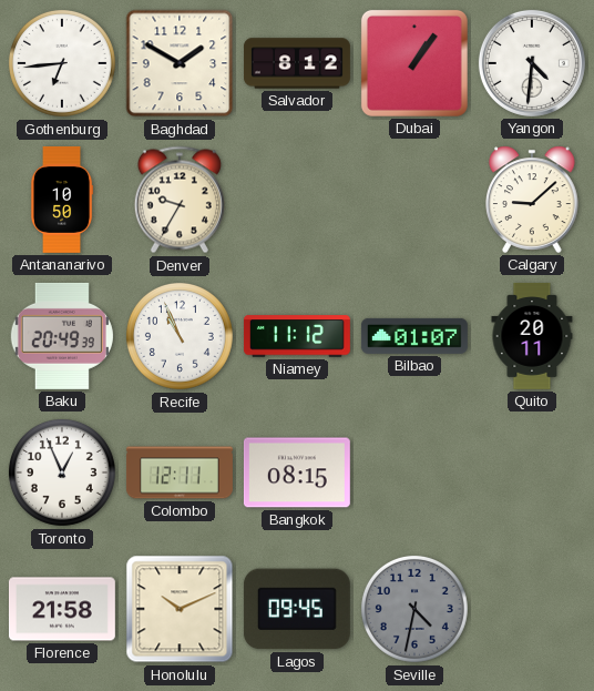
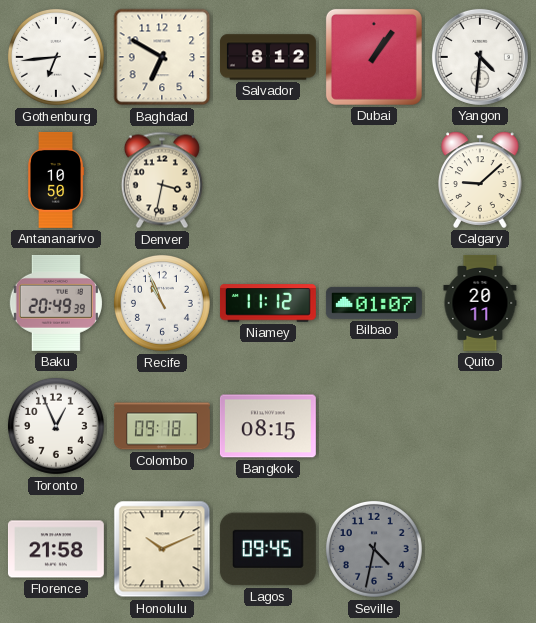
Baghdad: 1:50 -> 6:50 (162, 57)
Denver: 9:35 -> 3:32 (162, 180)
Colombo: 12:11 -> 09:18 (162, 426)
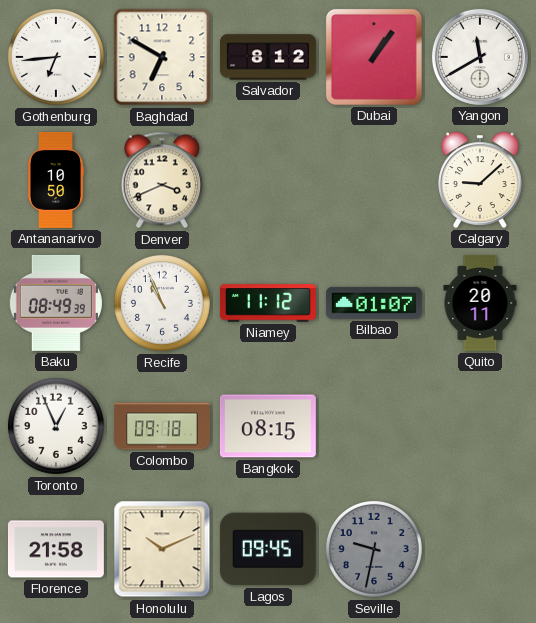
Yangon: 4:31 -> 11:40 (480, 57)
Denver: 3:32 -> 3:41 (162, 180)
Baku: 20:49 -> 08:49 (56, 303)
Seville: 4:32 -> 9:32 (374, 549)
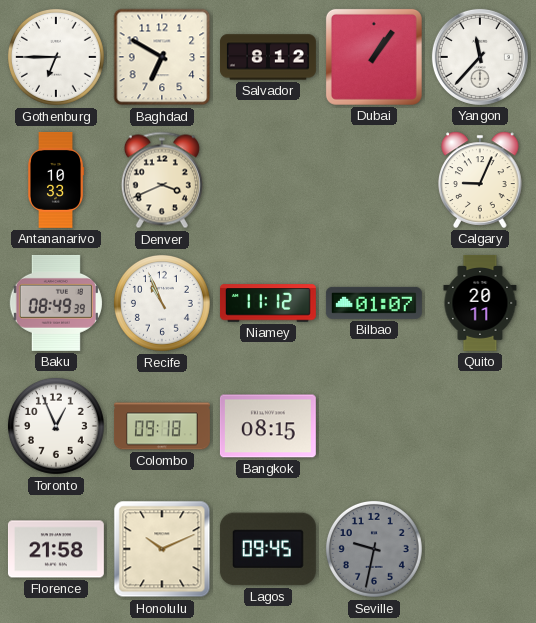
Gothenburg: 6:44 -> 6:45 (56, 57)
Yangon: 11:40 -> 11:37 (480, 57)
Antananarivo: 10:50 -> 10:33 (56, 180)
Calgary: 9:08 -> 9:04 (480, 180)
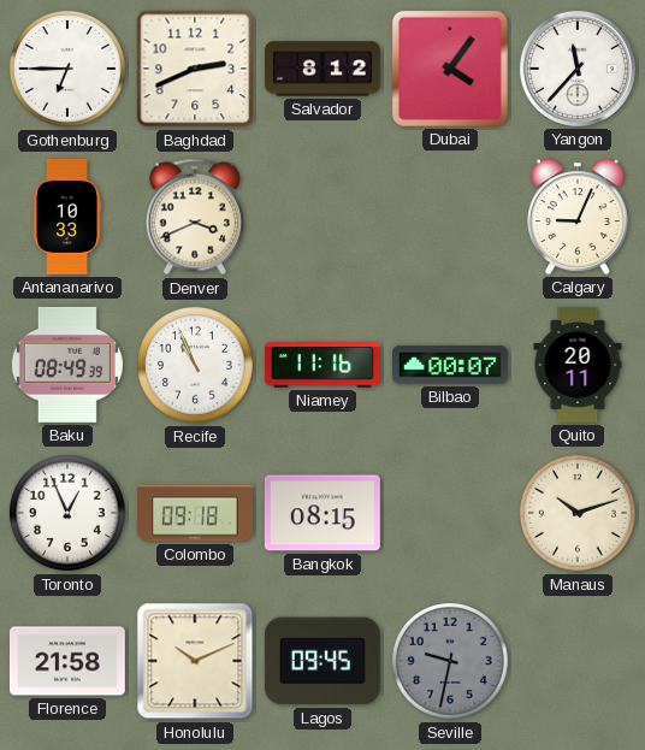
Baghdad: 6:50 -> 2:41 (195, 69)
Dubai: 1:06 -> 4:06 (450, 69)
Niamey: 11:12 -> 11:16 (322, 365)
Bilbao: 01:07 -> 00:07 (450, 365)
Manaus: none -> 10:12 (578, 513)
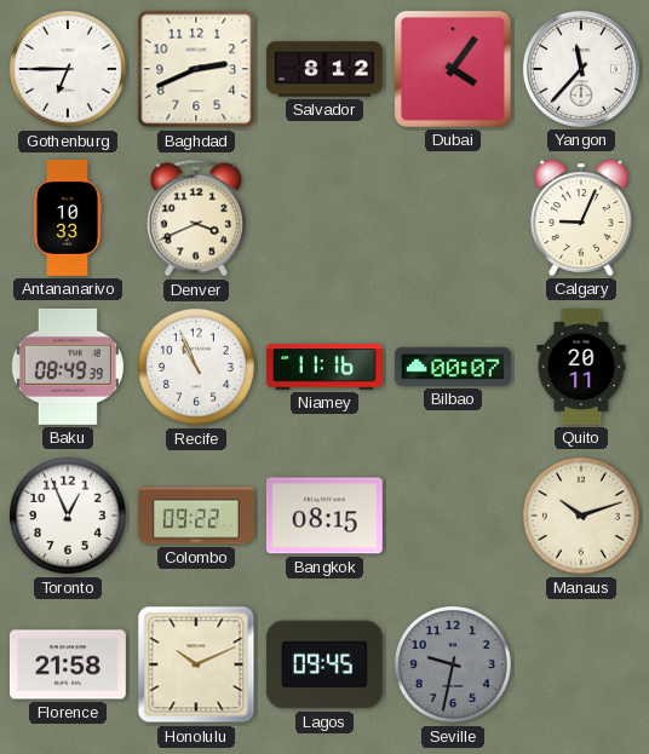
Colombo: 09:18 -> 09:22 (196, 516)
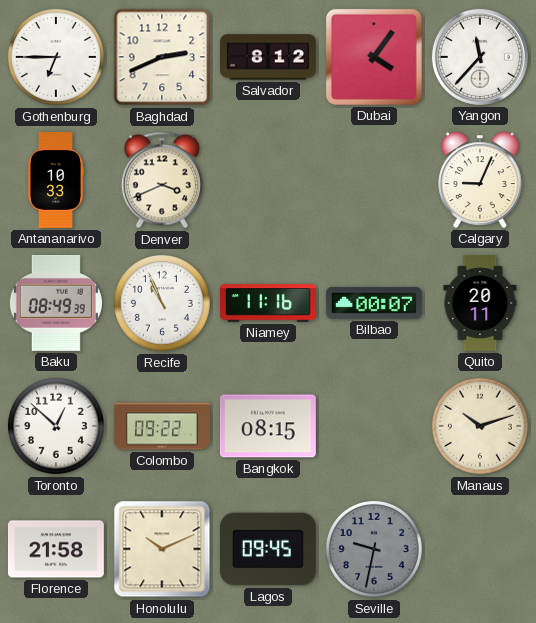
Toronto: 12:56 -> 12:52 (56, 426)
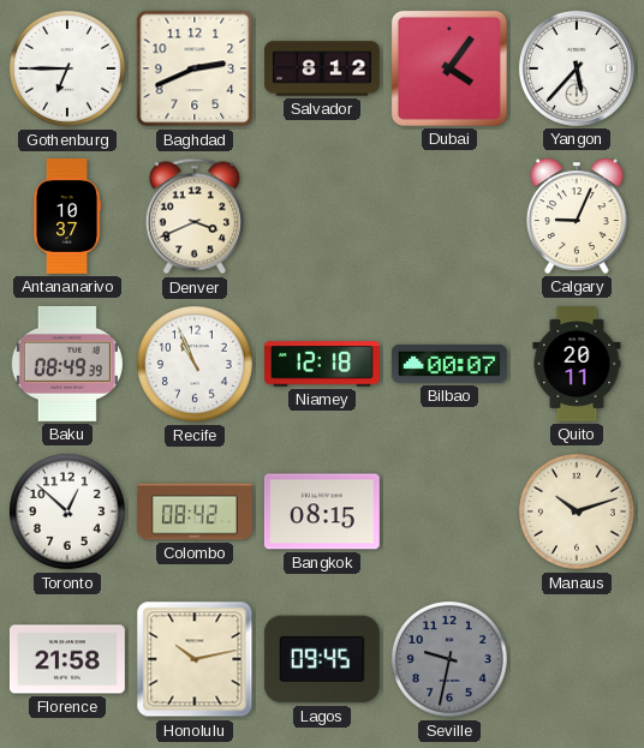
Yangon: 11:37 -> 5:37 (577, 68)
Antananarivo: 10:33 -> 10:37 (67, 216)
Niamey: 11:16 -> 12:18 (322, 364)
Colombo: 09:22 -> 08:42 (195, 511)
Honolulu: 10:11 -> 10:13 (195, 659)
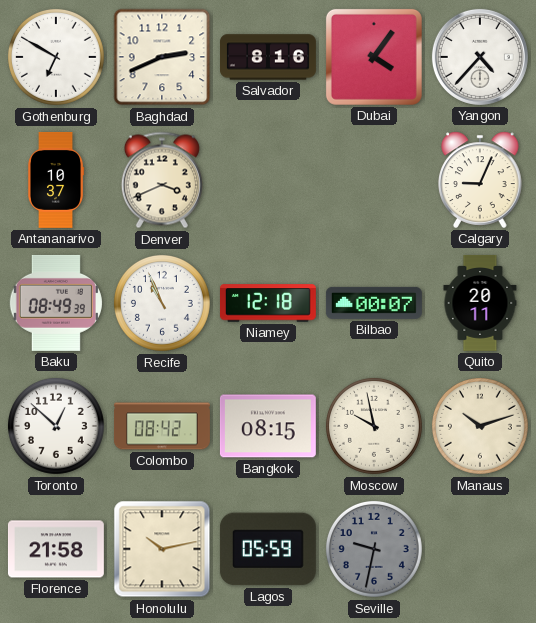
Gothenburg: 6:45 -> 6:50 (56, 57)
Salvador: 8:12 -> 8:16 (269, 57)
Yangon: 5:37 -> 4:37 (480, 57)
Moscow: none -> 9:58 (374, 426)
Lagos: 09:45 -> 05:59 (268, 549)
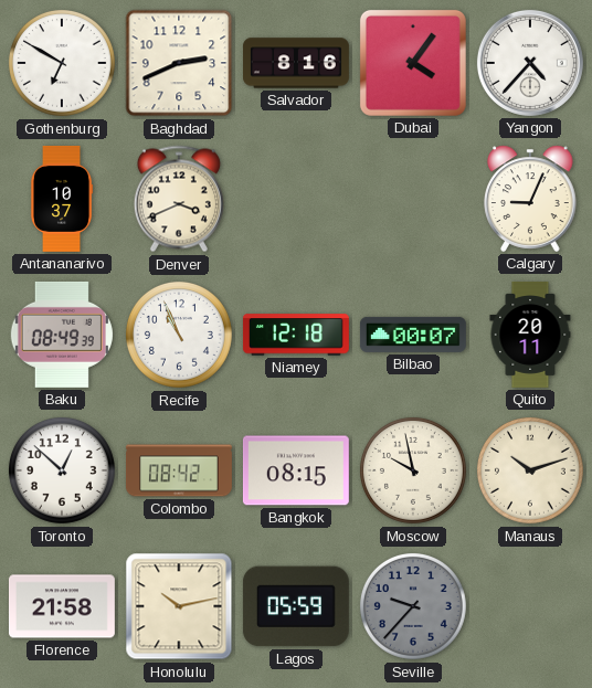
Seville: 9:32 -> 9:37 (413, 606)
